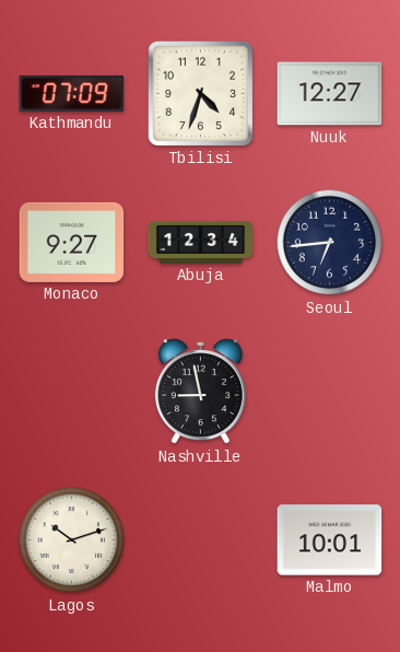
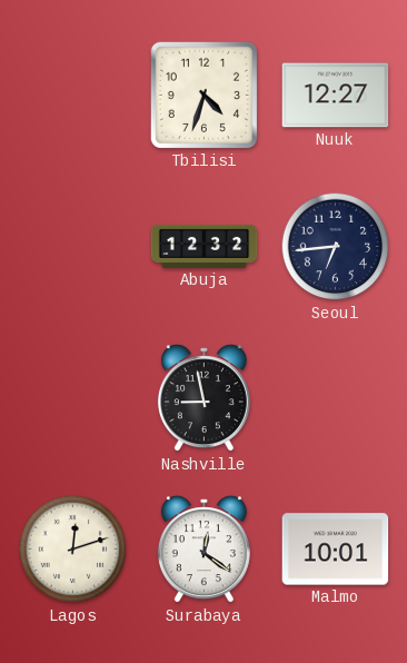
Kathmandu: 07:09 -> none (72, 93)
Monaco: 9:27 -> none (72, 242)
Abuja: 12:34 -> 12:32 (205, 246)
Lagos: 10:12 -> 12:12 (73, 550)
Surabaya: none -> 12:21 (203, 550)
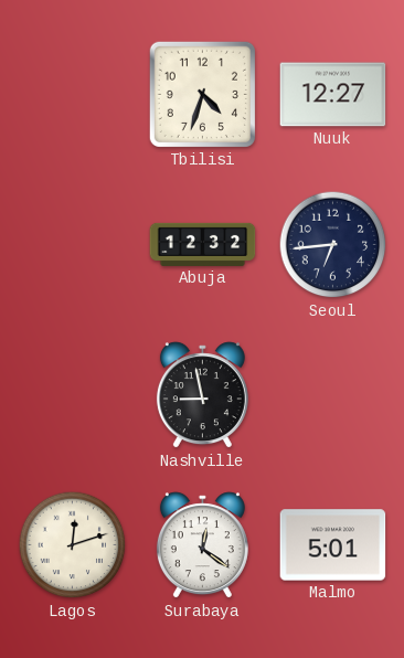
Malmo: 10:01 -> 5:01 (333, 545)
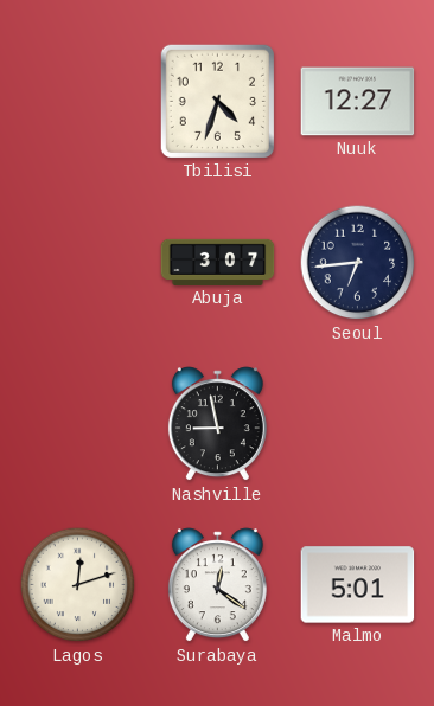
Abuja: 12:32 -> 3:07 (218, 262)
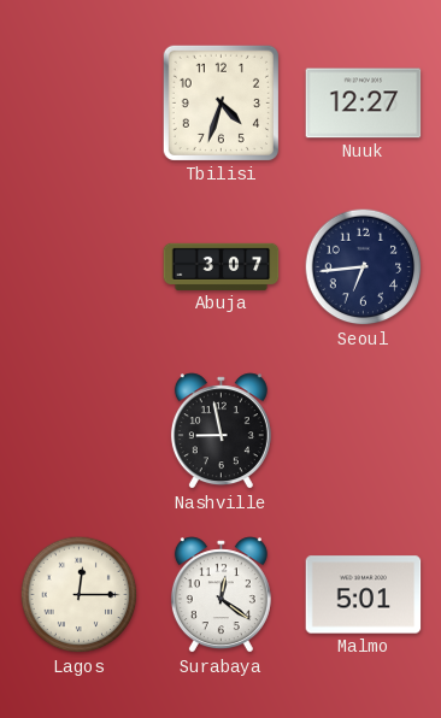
Lagos: 12:12 -> 12:15 (80, 595)
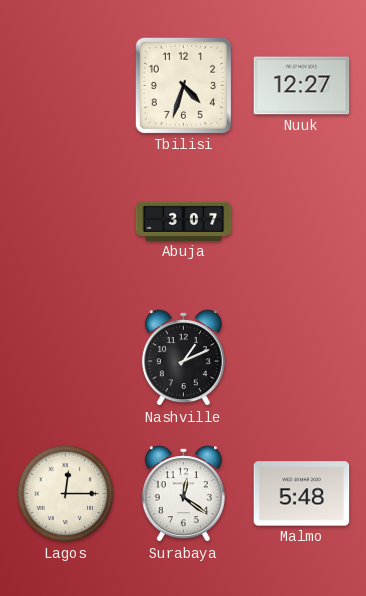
Seoul: 6:44 -> none (364, 267)
Nashville: 8:58 -> 1:11 (183, 358)
Malmo: 5:01 -> 5:48 (302, 494)
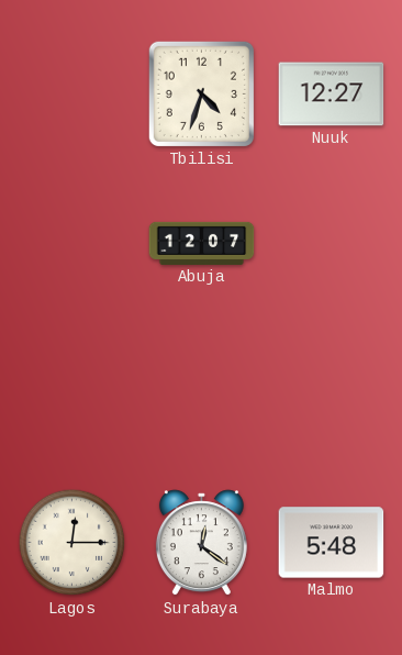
Abuja: 3:07 -> 12:07 (202, 243)
Nashville: 1:11 -> none (183, 358)
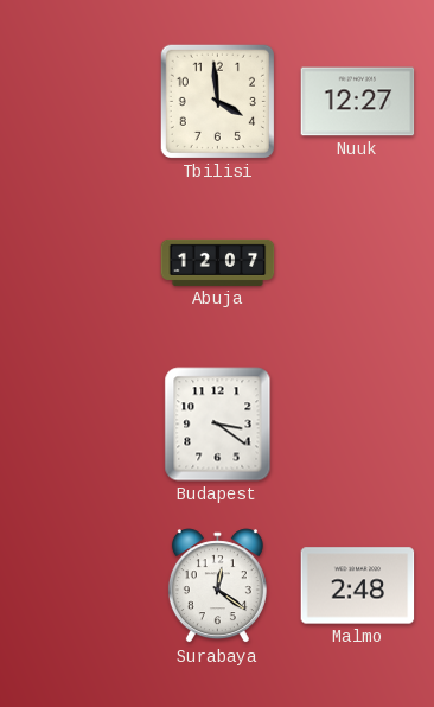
Tbilisi: 4:33 -> 3:59 (217, 101)
Budapest: none -> 3:21 (218, 425)
Lagos: 12:15 -> none (72, 543)
Malmo: 5:48 -> 2:48 (358, 586)
